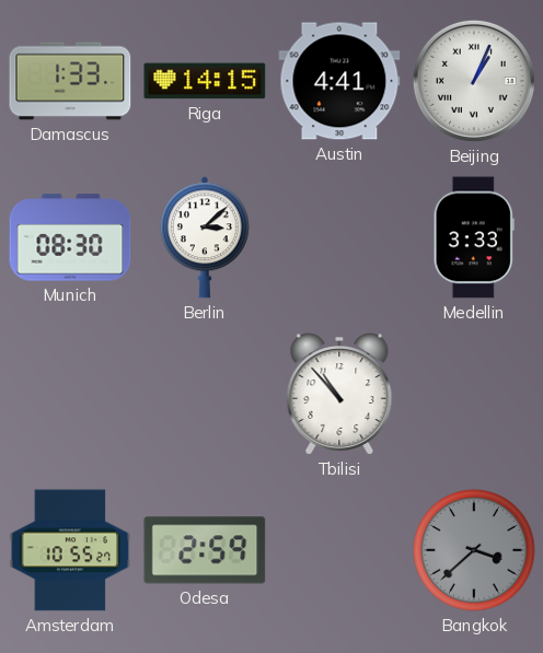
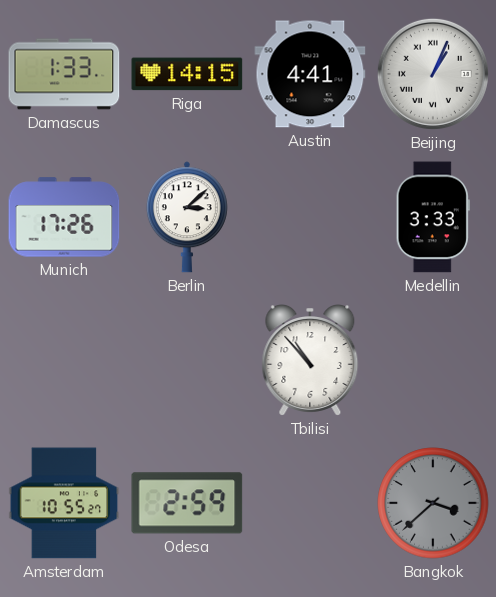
Munich: 08:30 -> 17:26 (64, 217)
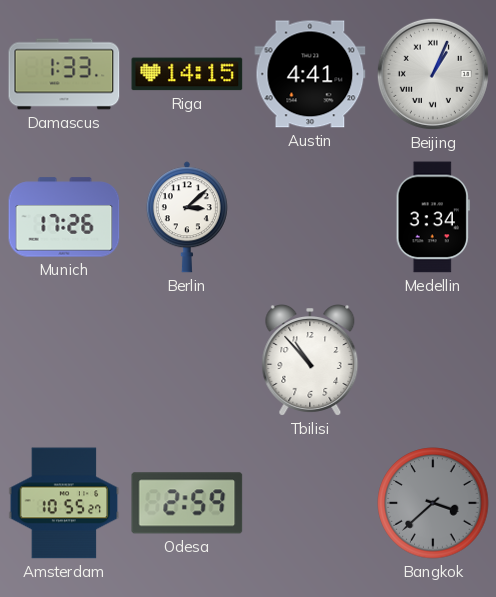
Medellin: 3:33 -> 3:34 (433, 217)
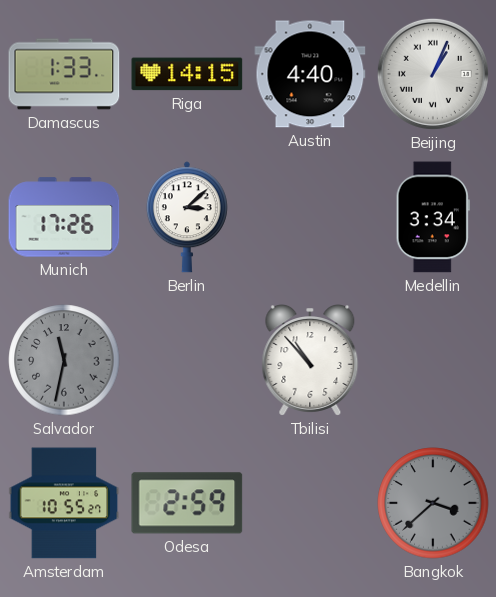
Austin: 4:41 -> 4:40 (310, 74)
Salvador: none -> 11:32 (64, 360)
